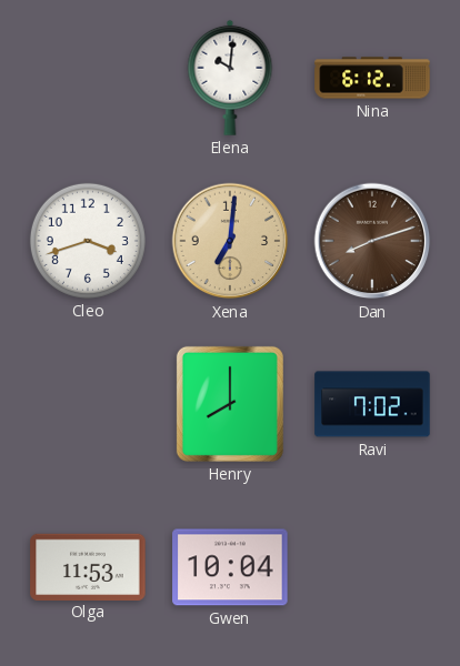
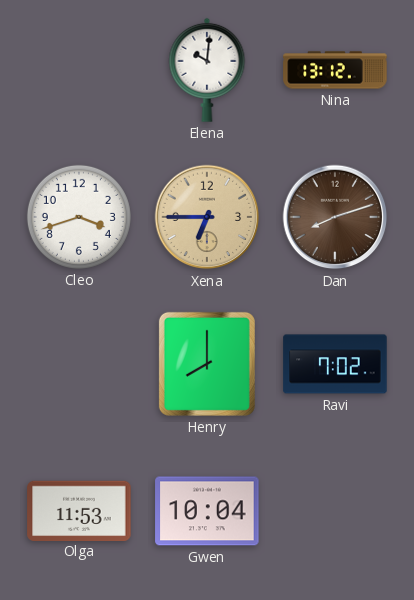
Nina: 6:12 -> 13:12 (335, 70)
Xena: 7:01 -> 6:45 (207, 217)
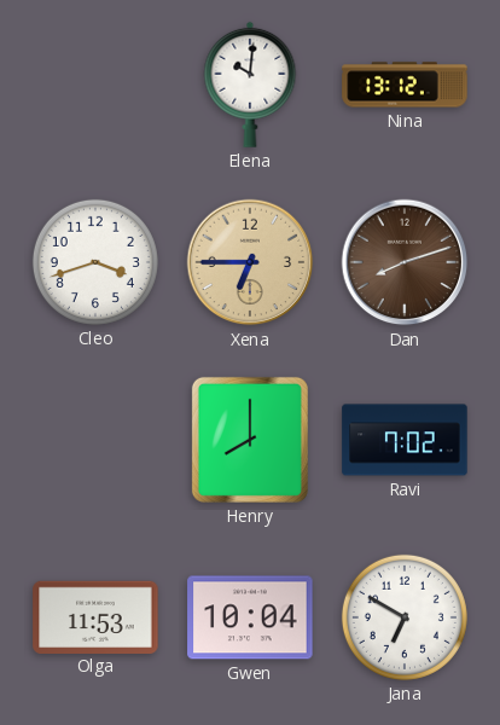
Jana: none -> 6:50 (405, 617)
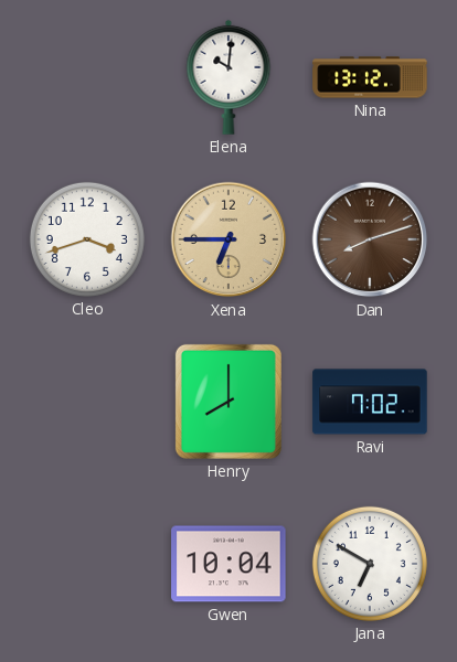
Olga: 11:53 -> none (95, 616)
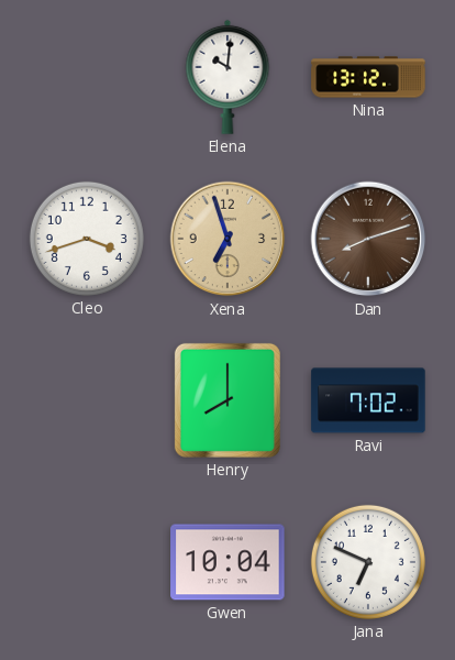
Xena: 6:45 -> 6:57 (227, 239)
Jana: 6:50 -> 6:49 (368, 562)
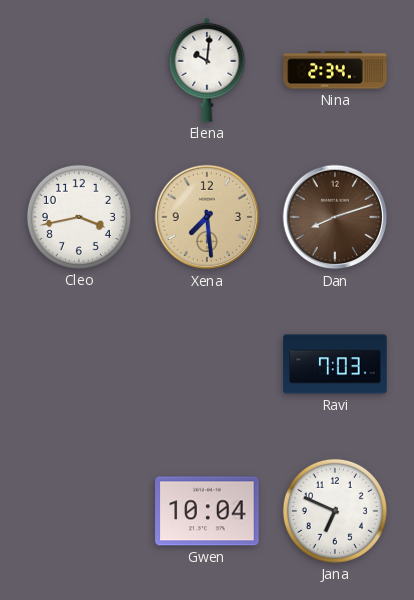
Nina: 13:12 -> 2:34 (335, 70)
Cleo: 3:42 -> 3:43 (79, 217)
Xena: 6:57 -> 7:29 (207, 217)
Henry: 8:00 -> none (227, 400)
Ravi: 7:02 -> 7:03 (335, 364)
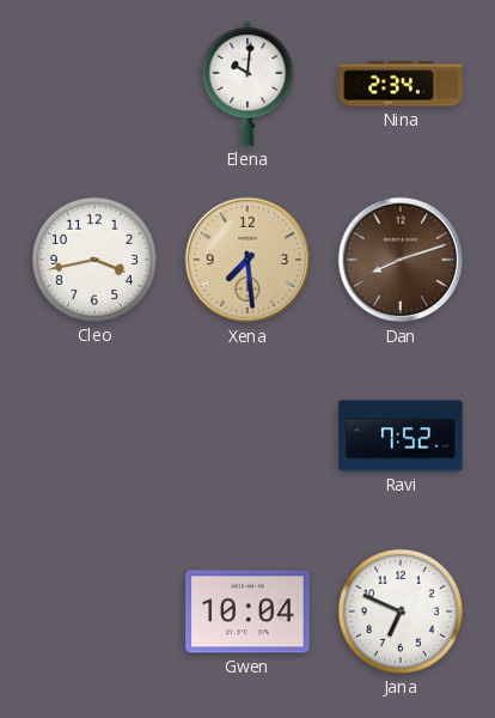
Ravi: 7:03 -> 7:52 (401, 436)
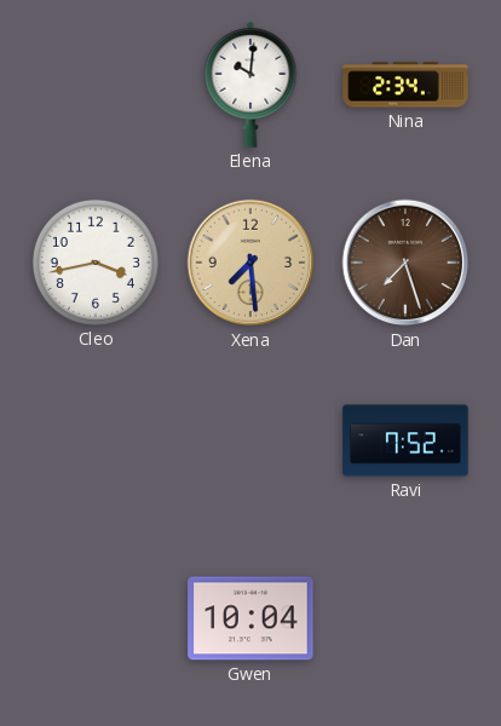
Dan: 8:12 -> 7:27 (405, 263)
Jana: 6:49 -> none (401, 611)
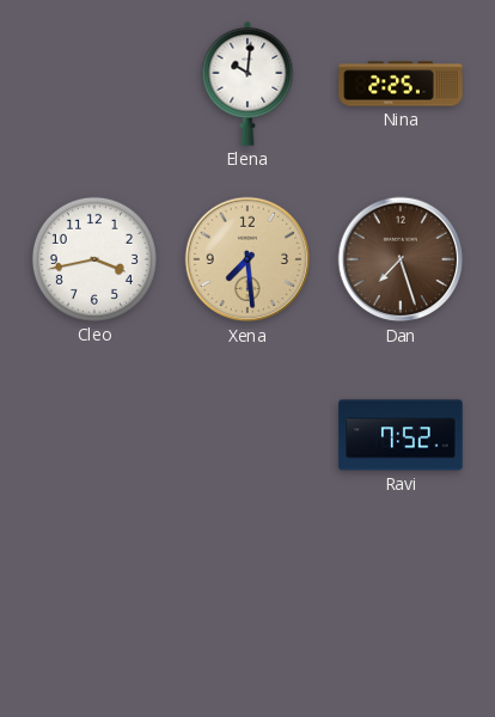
Nina: 2:34 -> 2:25 (401, 84)
Gwen: 10:04 -> none (250, 618)
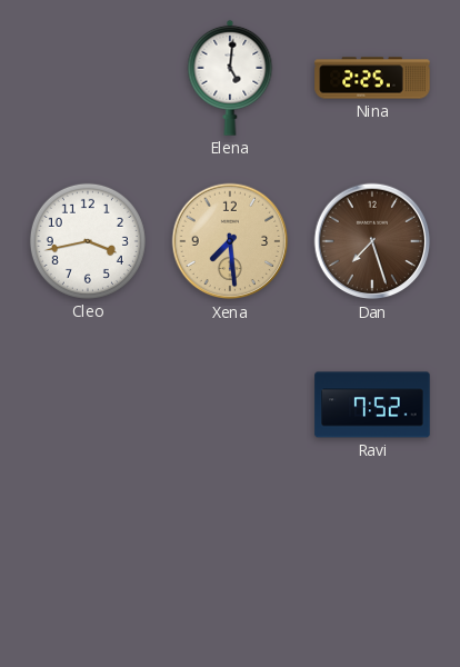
Elena: 10:01 -> 5:01 (230, 78)
